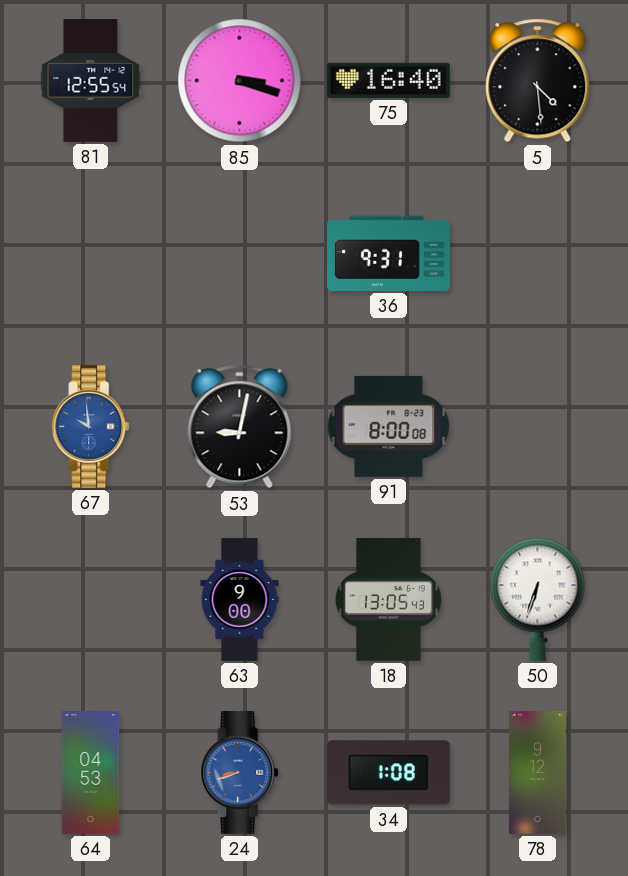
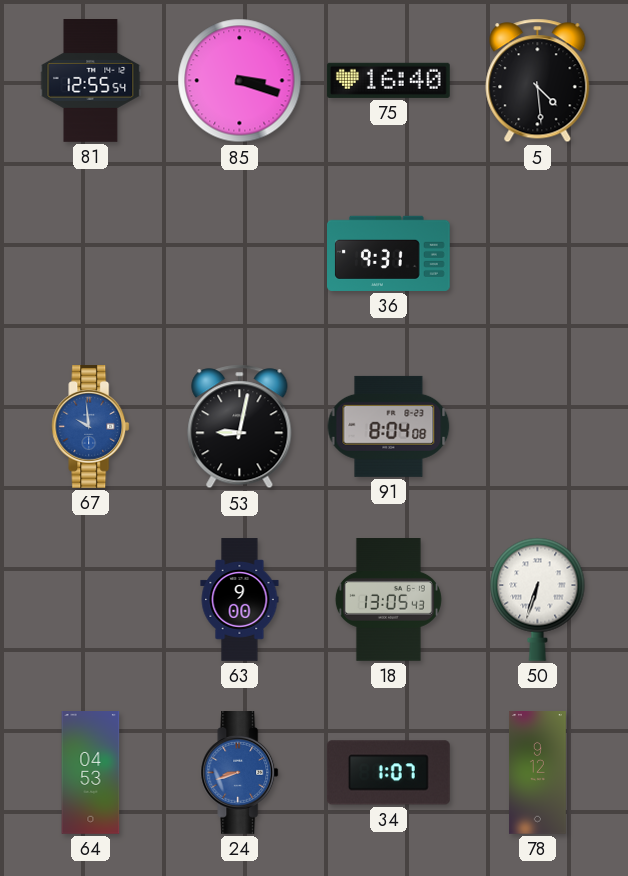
91: 8:00 -> 8:04 (389, 426)
34: 1:08 -> 1:07 (388, 773)
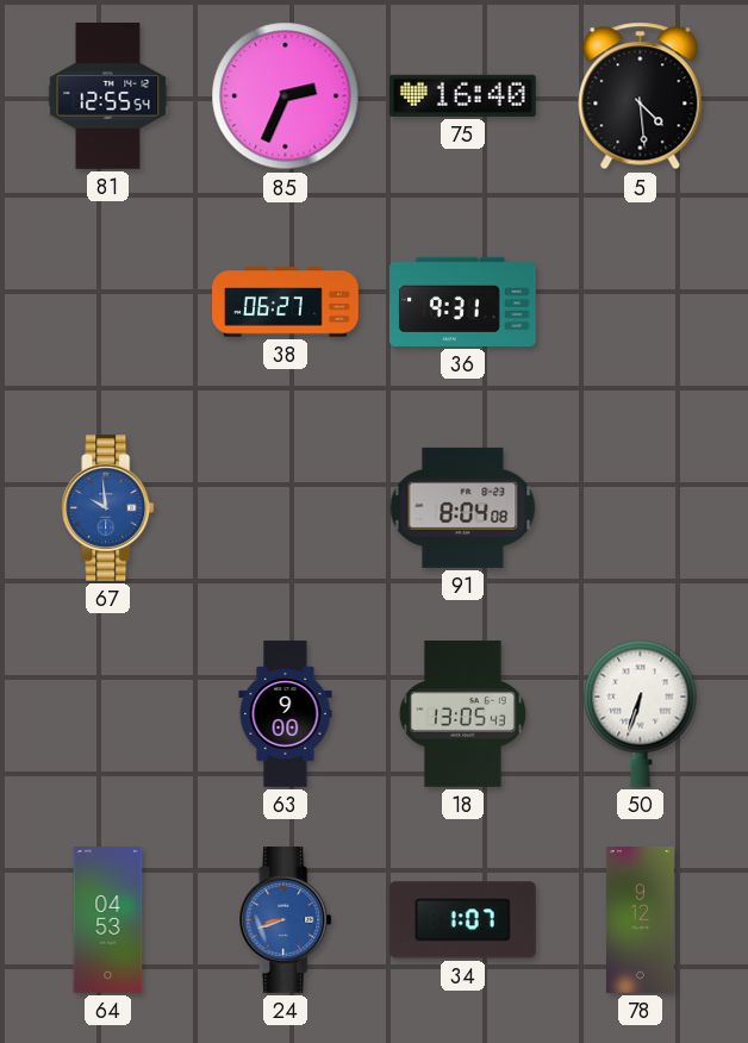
85: 3:18 -> 2:34 (286, 96)
38: none -> 06:27 (286, 302)
53: 9:02 -> none (240, 427)
